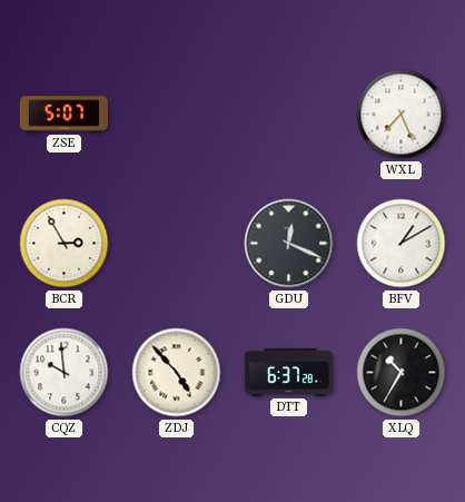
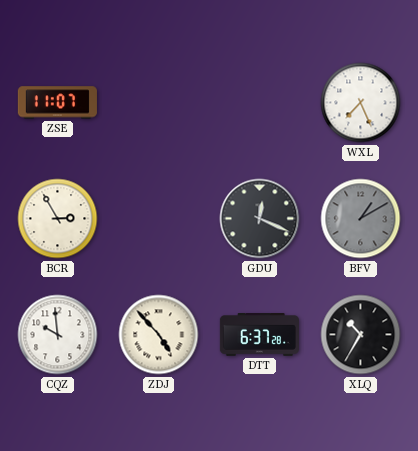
ZSE: 5:07 -> 11:07 (57, 103)
BFV dial: white -> grey (361, 219)
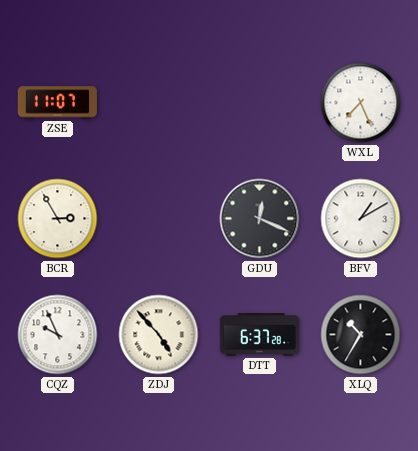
BFV dial: grey -> white (361, 219)
CQZ: 9:59 -> 9:56 (58, 335)
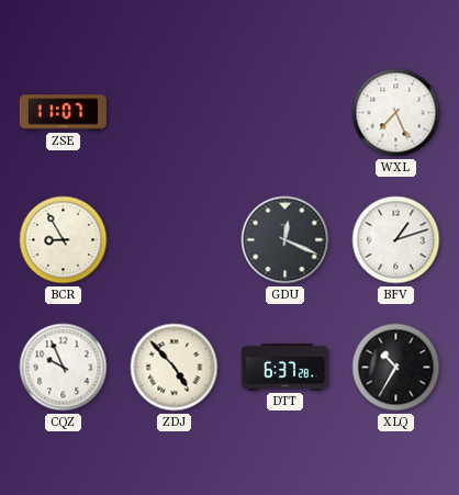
BCR: 2:55 -> 8:55 (64, 240)
BFV: 1:10 -> 1:12 (396, 240)
